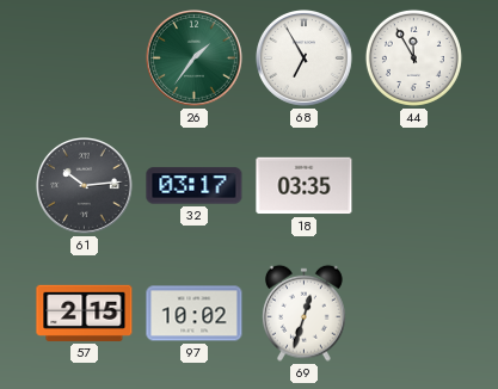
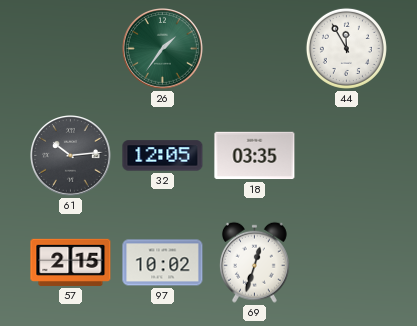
68: 6:55 -> none (305, 58)
32: 03:17 -> 12:05 (163, 156)
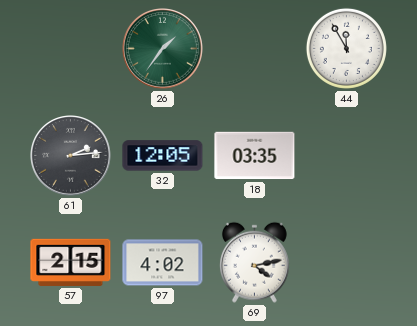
61: 10:14 -> 2:14 (71, 156)
97: 10:02 -> 4:02 (163, 263)
69: 12:33 -> 4:13 (254, 262)
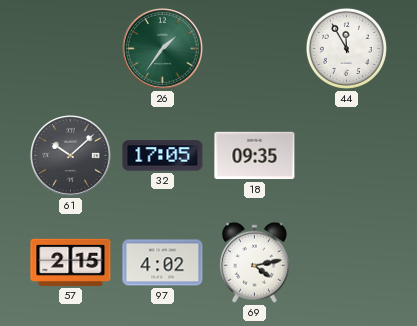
61: 2:14 -> 10:08 (71, 156)
32: 12:05 -> 17:05 (163, 156)
18: 03:35 -> 09:35 (255, 156)
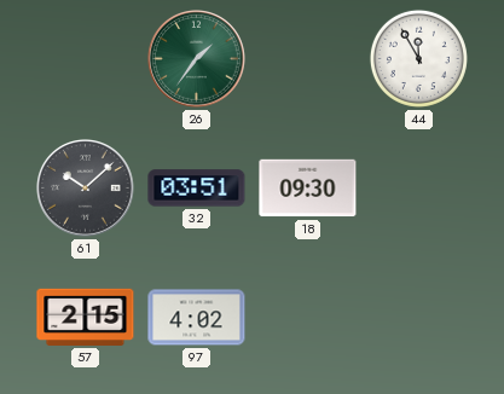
32: 17:05 -> 03:51 (197, 189)
18: 09:35 -> 09:30 (308, 189)
69: 4:13 -> none (254, 262)
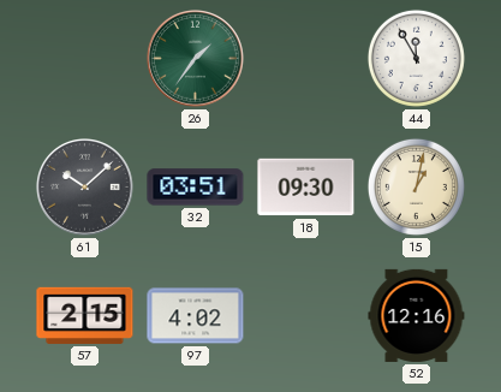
15: none -> 1:02 (416, 186)
52: none -> 12:16 (417, 315)
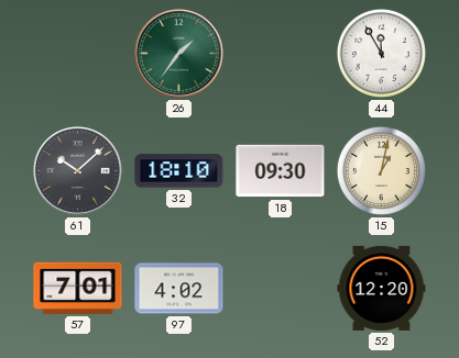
32: 03:51 -> 18:10 (179, 171)
57: 2:15 -> 7:01 (78, 288)
52: 12:16 -> 12:20 (382, 288)
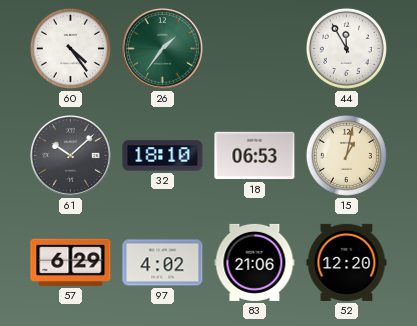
60: none -> 4:24 (70, 48)
18: 09:30 -> 06:53 (255, 156)
57: 7:01 -> 6:29 (71, 262)
83: none -> 21:06 (255, 262)
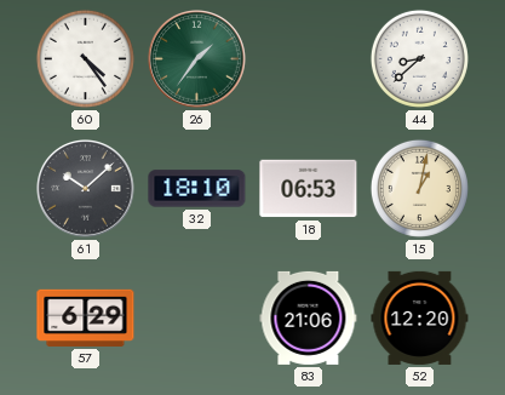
44: 11:55 -> 8:38 (419, 58)
97: 4:02 -> none (163, 263)
